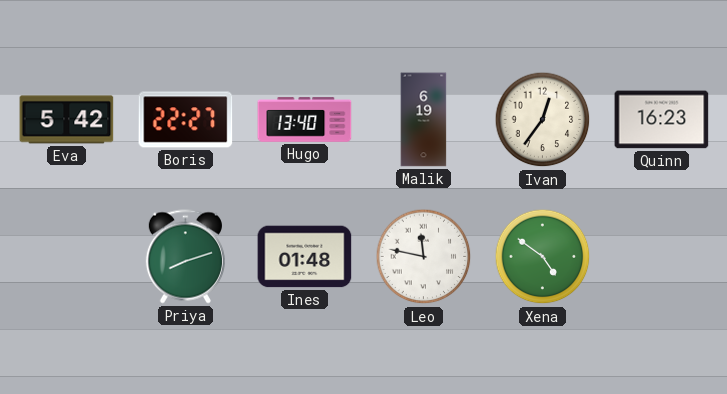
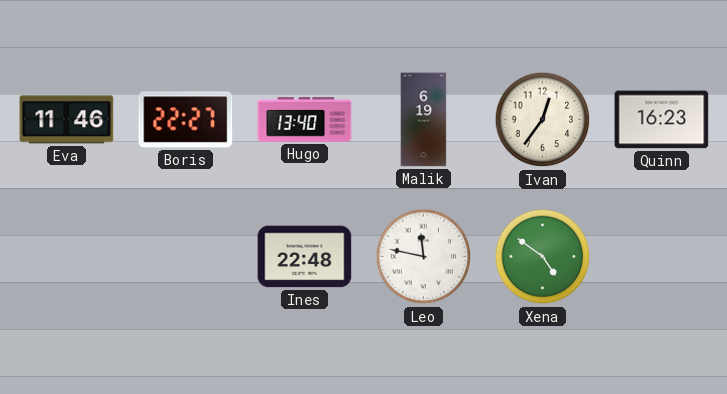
Eva: 5:42 -> 11:46 (67, 120)
Priya: 8:12 -> none (185, 257)
Ines: 01:48 -> 22:48 (305, 257)
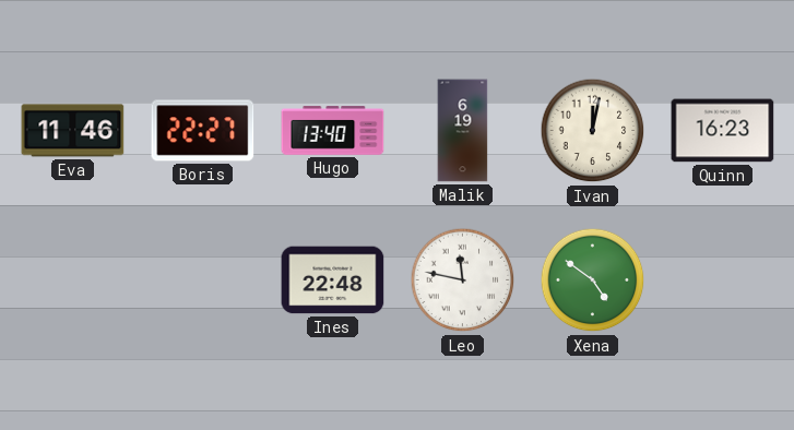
Ivan: 12:36 -> 12:02 (593, 131)
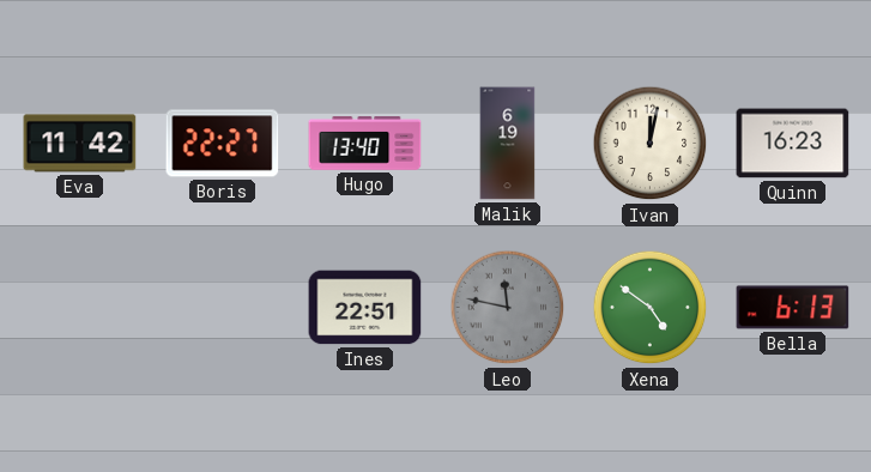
Eva: 11:46 -> 11:42 (80, 144)
Ines: 22:48 -> 22:51 (365, 308)
Leo dial: white -> grey (508, 308)
Bella: none -> 6:13 (793, 308)
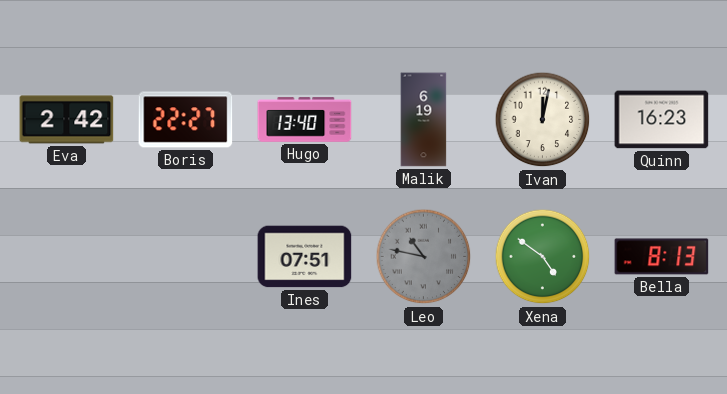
Eva: 11:42 -> 2:42 (67, 120)
Ines: 22:51 -> 07:51 (305, 257)
Leo: 11:47 -> 10:47 (424, 257)
Bella: 6:13 -> 8:13 (662, 257)
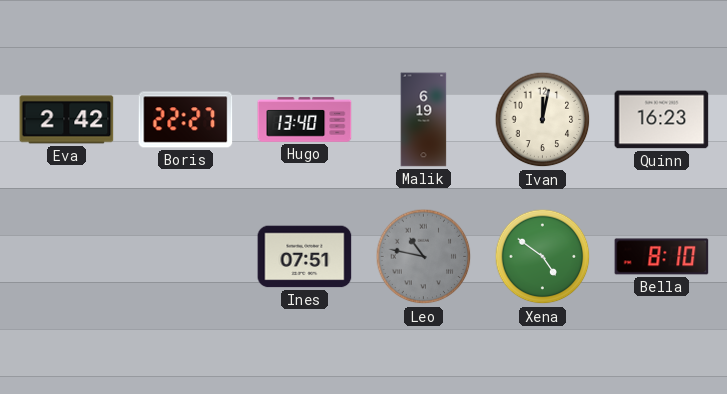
Bella: 8:13 -> 8:10 (662, 257)
